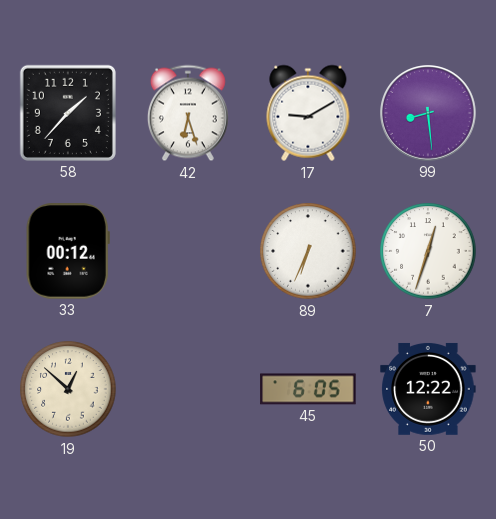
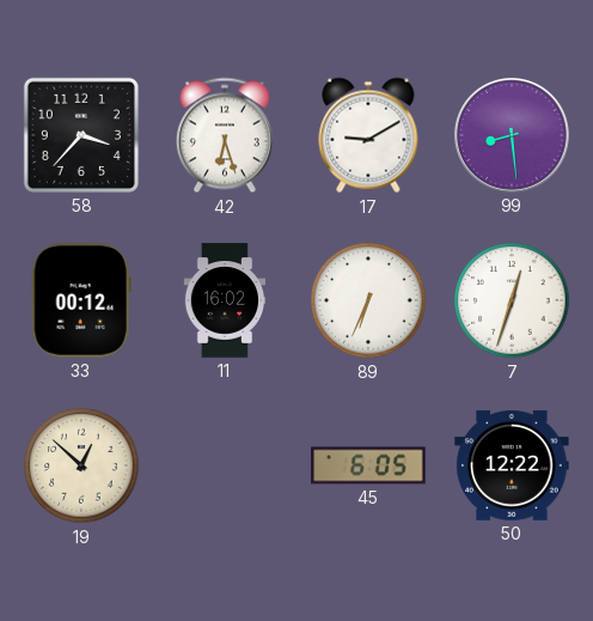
58: 1:37 -> 3:37 (81, 135)
11: none -> 16:02 (224, 300)
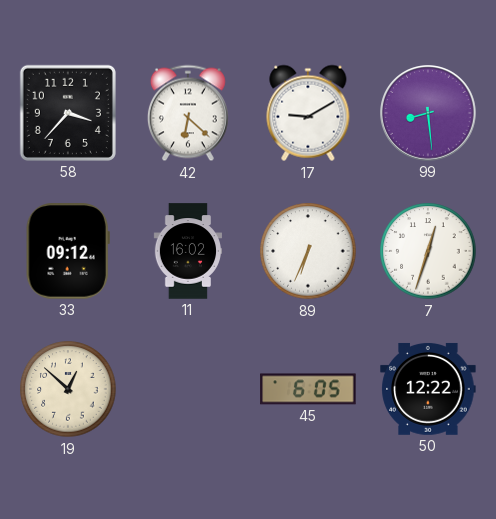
42: 6:27 -> 6:22 (188, 113)
33: 00:12 -> 09:12 (68, 251)
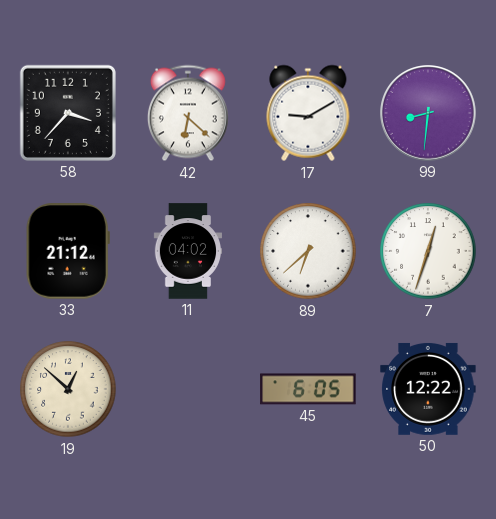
99: 8:29 -> 8:31 (428, 113)
33: 09:12 -> 21:12 (68, 251)
11: 16:02 -> 04:02 (187, 251)
89: 6:34 -> 6:38 (308, 251)
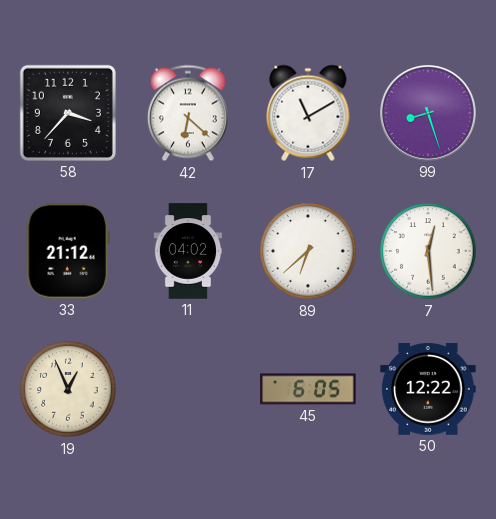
17: 9:10 -> 11:10 (308, 113)
99: 8:31 -> 8:27 (428, 113)
7: 12:33 -> 12:29 (428, 251)
19: 12:52 -> 12:56 (68, 389)
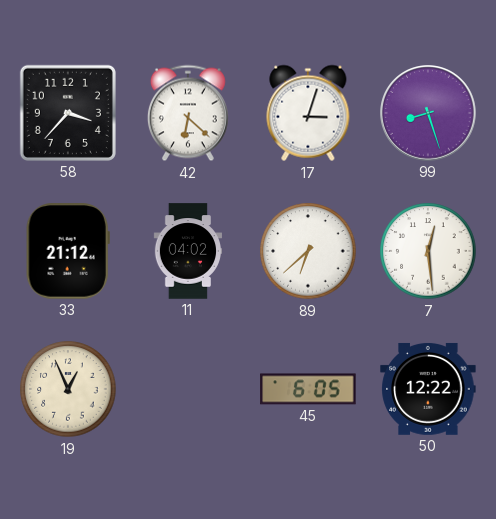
17: 11:10 -> 3:03 (308, 113)
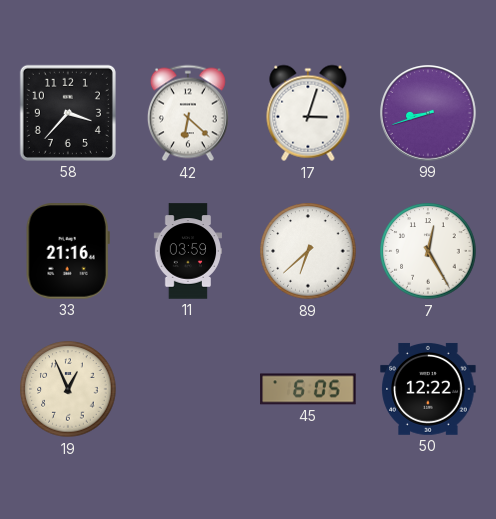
99: 8:27 -> 8:42 (428, 113)
33: 21:12 -> 21:16 (68, 251)
11: 04:02 -> 03:59 (187, 251)
7: 12:29 -> 12:25 (428, 251)
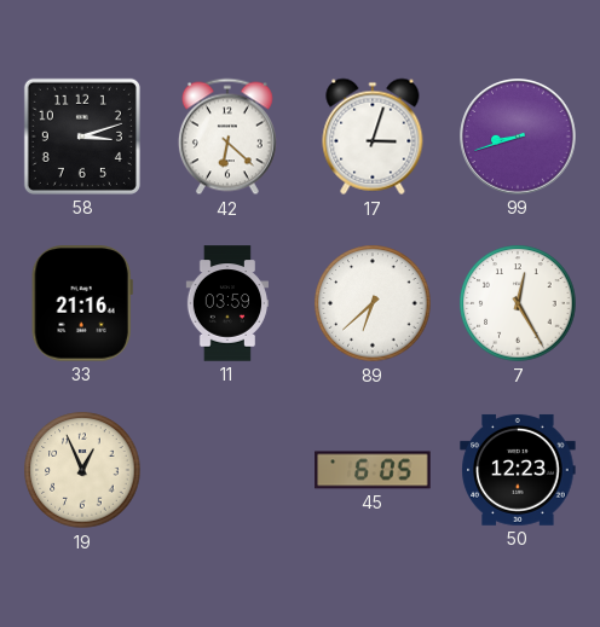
58: 3:37 -> 3:12 (82, 137)
50: 12:22 -> 12:23 (518, 470)
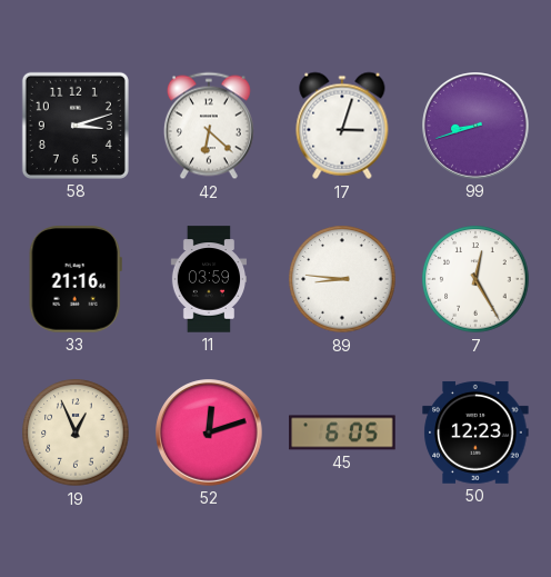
89: 6:38 -> 8:46 (342, 279)
52: none -> 12:12 (209, 432)
